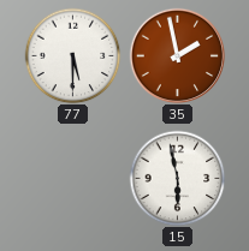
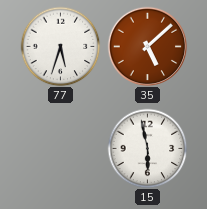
77: 5:30 -> 5:33 (60, 46)
35: 1:58 -> 5:08 (147, 46)
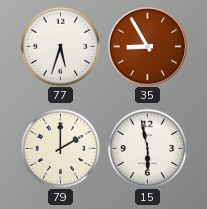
35: 5:08 -> 8:55 (147, 46)
79: none -> 2:00 (60, 148)
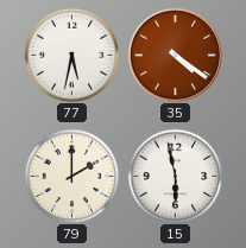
77: 5:33 -> 5:32 (71, 55)
35: 8:55 -> 4:21 (175, 55)
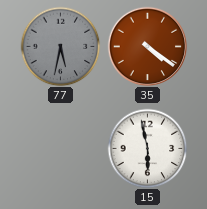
77 dial: white -> grey (60, 46)
79: 2:00 -> none (71, 176)
